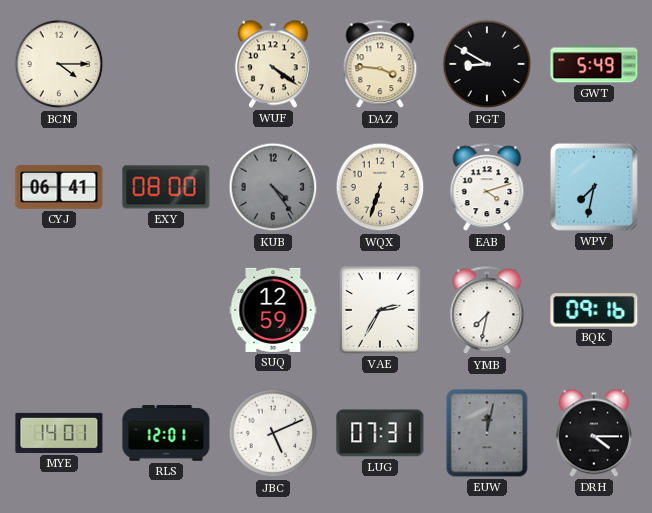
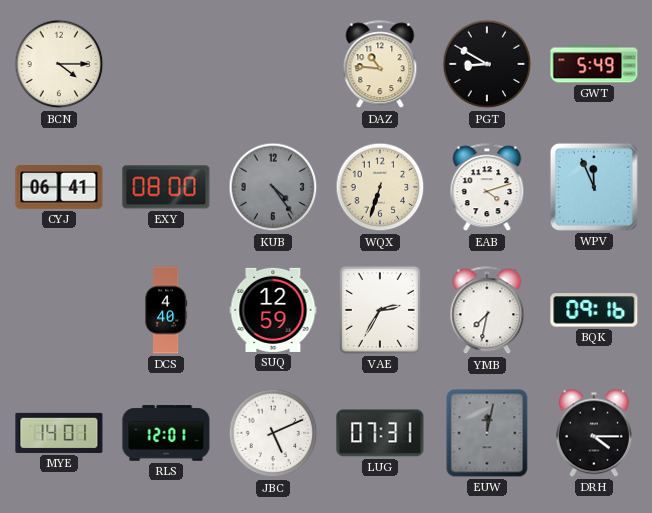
WUF: 4:21 -> none (273, 64)
DAZ: 3:46 -> 10:46 (380, 65)
WPV: 7:32 -> 11:56 (594, 187)
DCS: none -> 4:40 (167, 310)
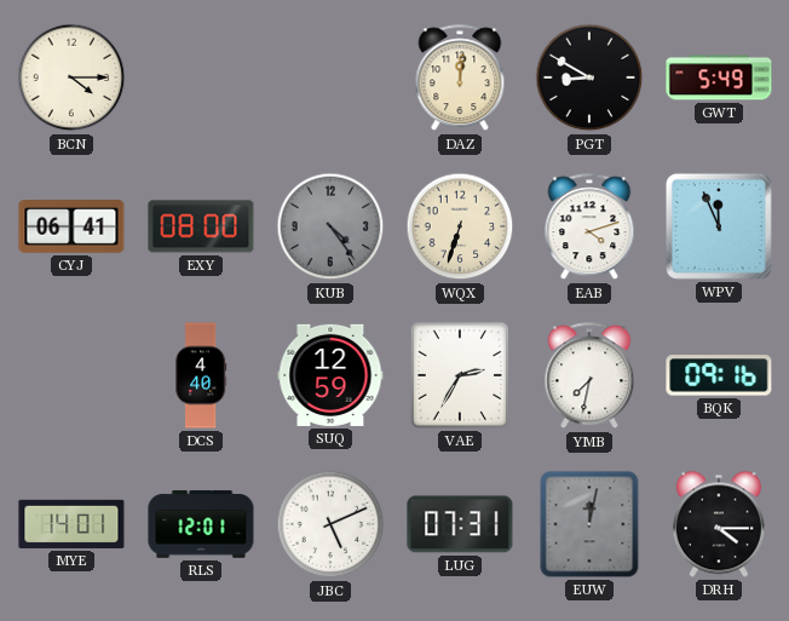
DAZ: 10:46 -> 12:01 (460, 79)
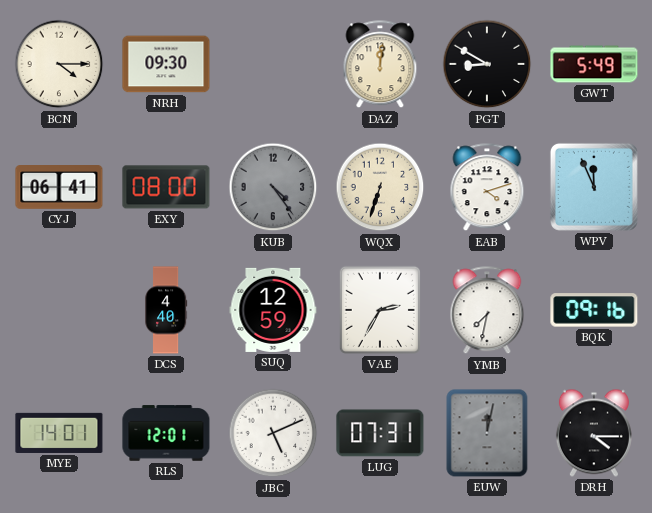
NRH: none -> 09:30 (166, 64)
